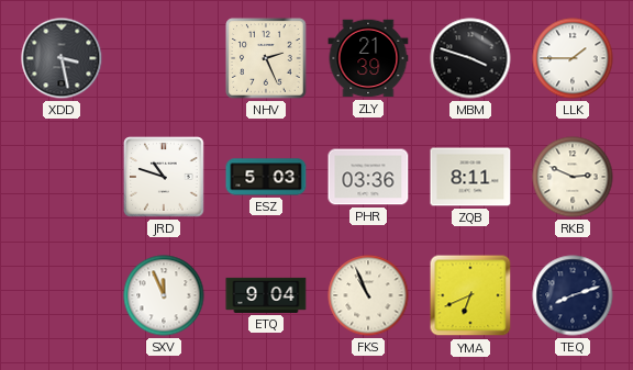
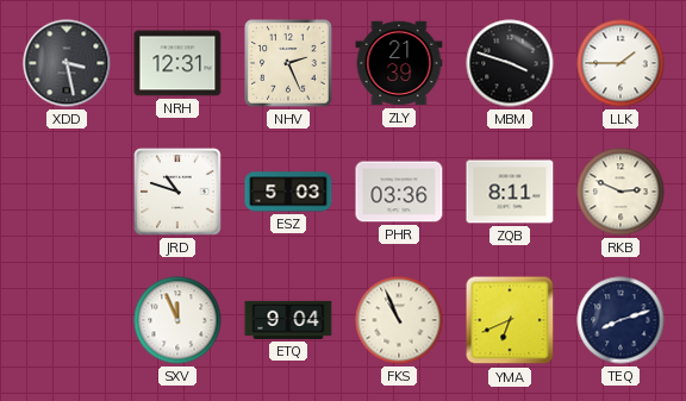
NRH: none -> 12:31 (177, 63)
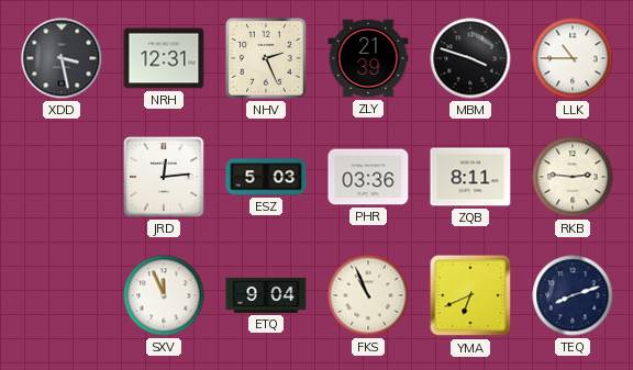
LLK: 1:45 -> 10:45 (573, 58)
JRD: 10:48 -> 12:14 (164, 177)
RKB: 2:49 -> 2:46 (573, 177)
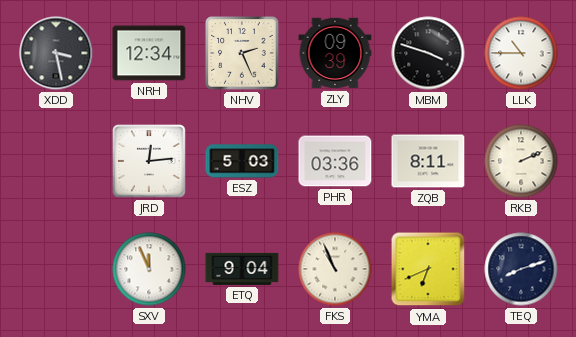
NRH: 12:31 -> 12:34 (149, 53)
ZLY: 21:39 -> 09:39 (335, 53)
RKB: 2:46 -> 2:11 (521, 161)
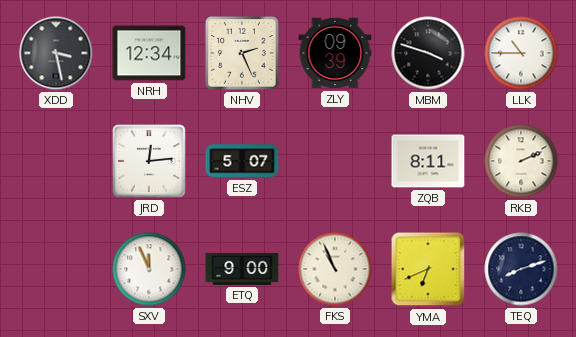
ESZ: 5:03 -> 5:07 (242, 161)
PHR: 03:36 -> none (335, 161)
ETQ: 9:04 -> 9:00 (242, 269)
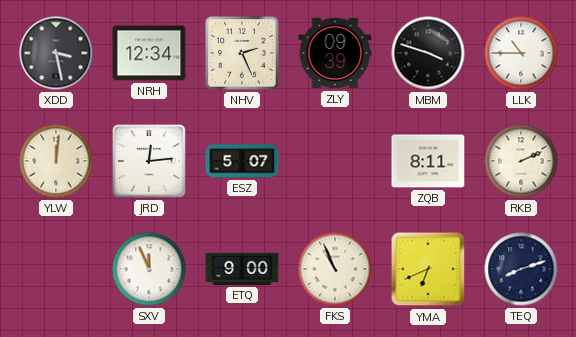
YLW: none -> 12:01 (56, 161)
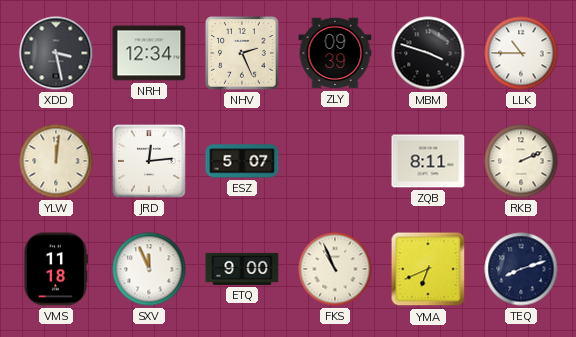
VMS: none -> 11:18 (55, 269)
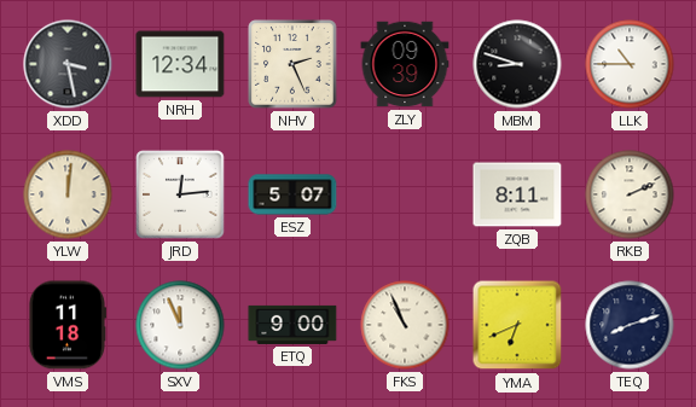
MBM: 3:48 -> 8:48 (517, 64)
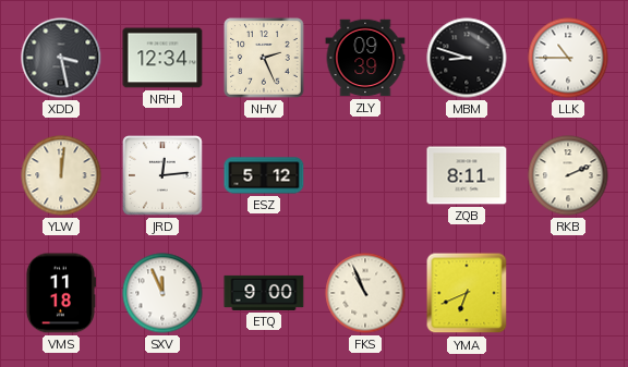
ESZ: 5:07 -> 5:12 (264, 175)
TEQ: 8:12 -> none (630, 325)
